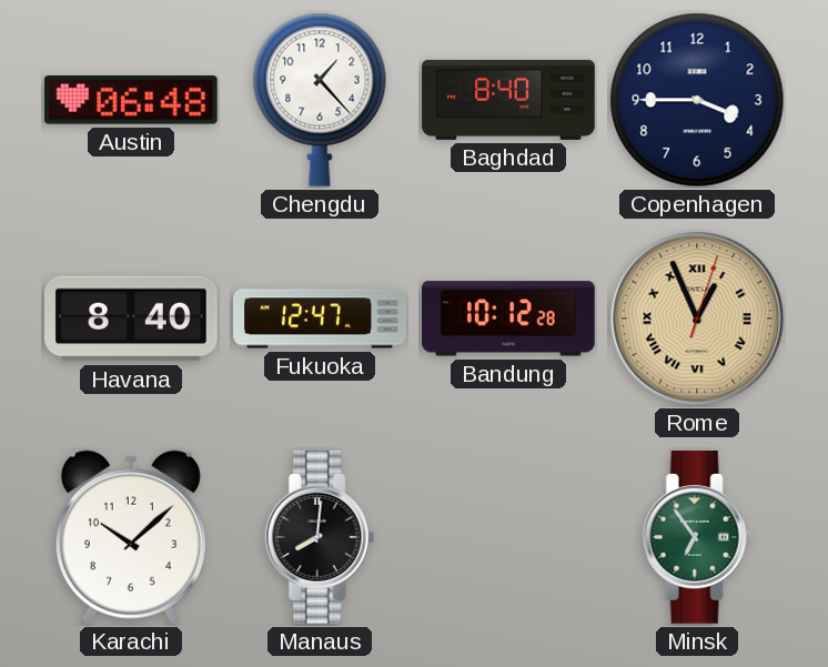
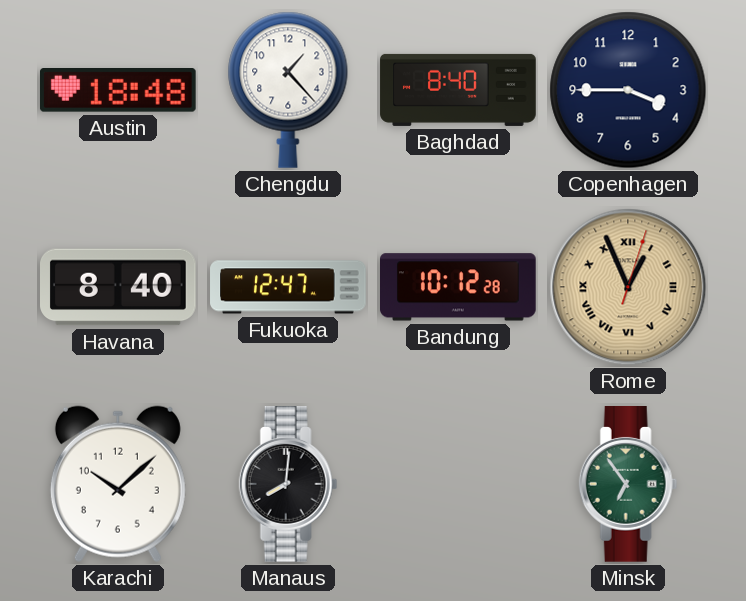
Austin: 06:48 -> 18:48 (118, 91)
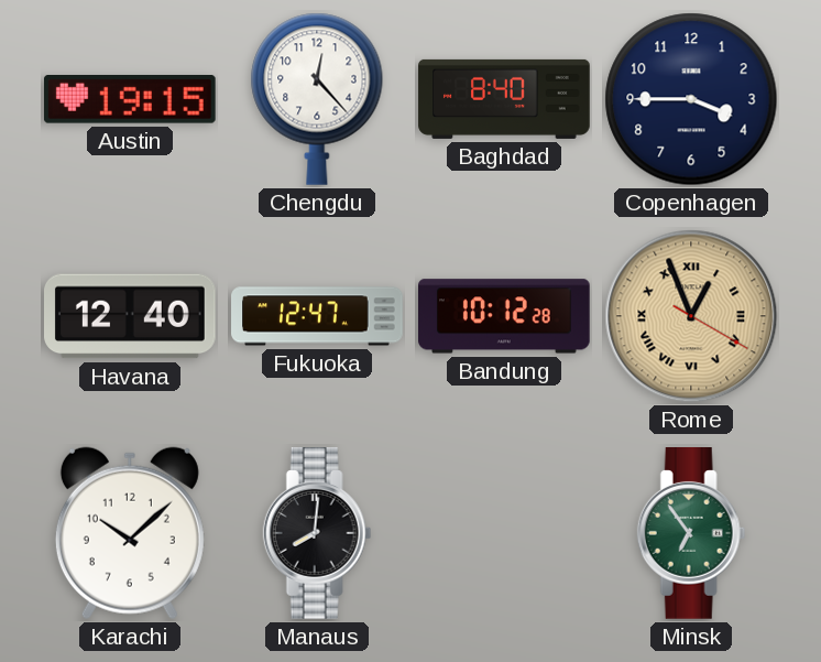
Austin: 18:48 -> 19:15 (130, 100)
Chengdu: 1:23 -> 12:23 (317, 99)
Havana: 8:40 -> 12:40 (131, 316)
Rome: 12:56:03 -> 12:56:20 (691, 316)
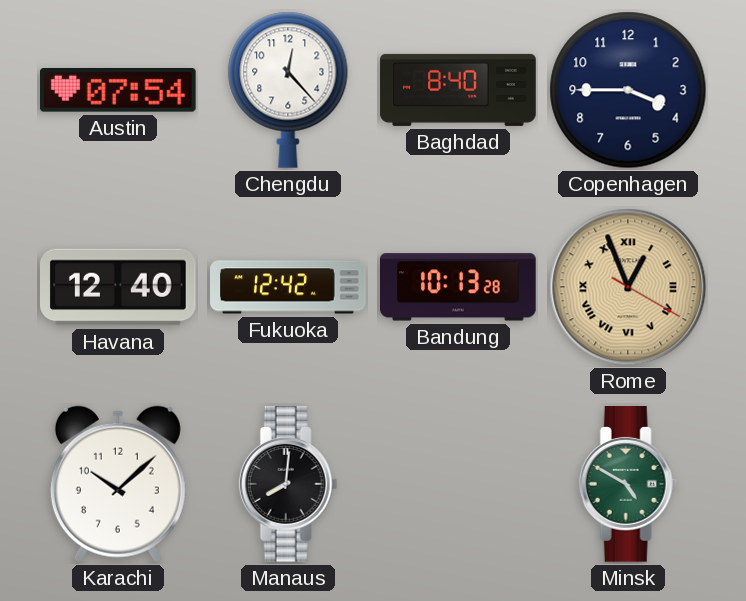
Austin: 19:15 -> 07:54 (118, 91)
Fukuoka: 12:47 -> 12:42 (288, 287)
Bandung: 10:12 -> 10:13 (459, 287)
Minsk: 6:54 -> 4:50 (628, 485)
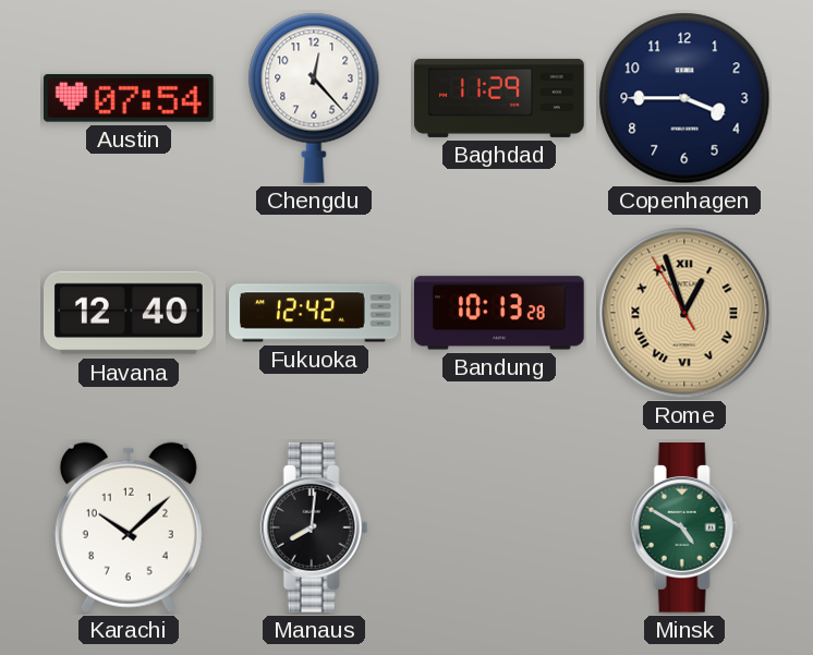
Baghdad: 8:40 -> 11:29 (499, 98)
Rome: 12:56:20 -> 12:56:55 (684, 313)
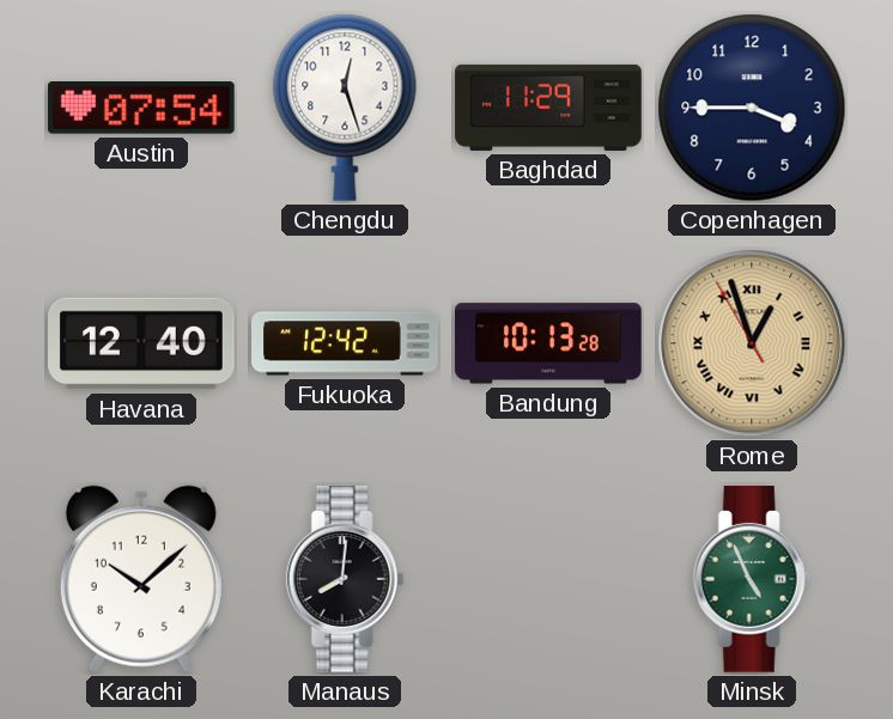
Chengdu: 12:23 -> 12:27 (345, 108)
Minsk: 4:50 -> 4:56 (752, 580)
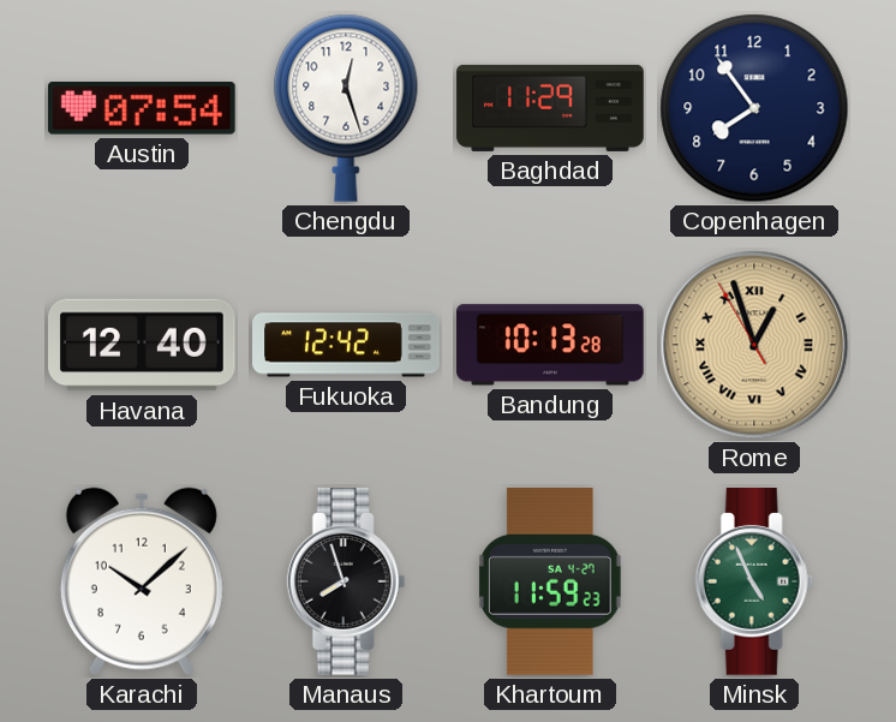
Copenhagen: 3:45 -> 7:54 (754, 108)
Manaus: 8:01 -> 7:57 (346, 583)
Khartoum: none -> 11:59 (551, 581)
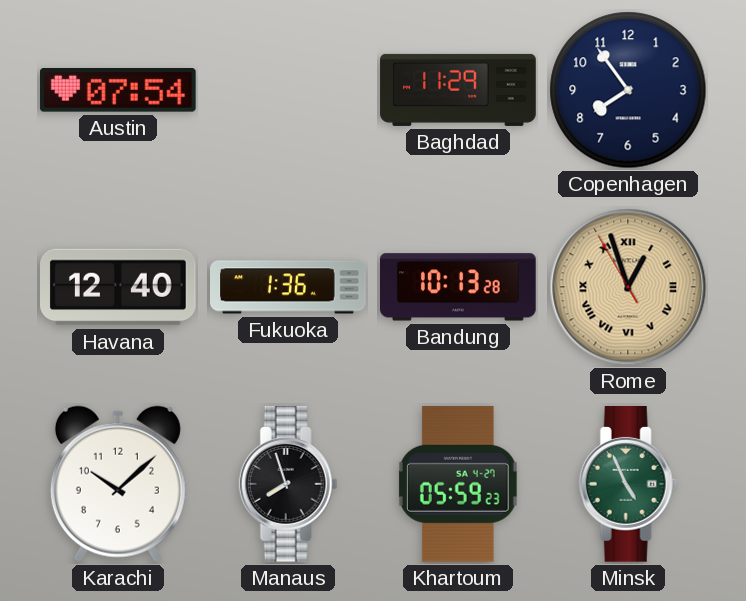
Chengdu: 12:27 -> none (346, 108)
Fukuoka: 12:42 -> 1:36 (288, 287)
Khartoum: 11:59 -> 05:59 (459, 484)
